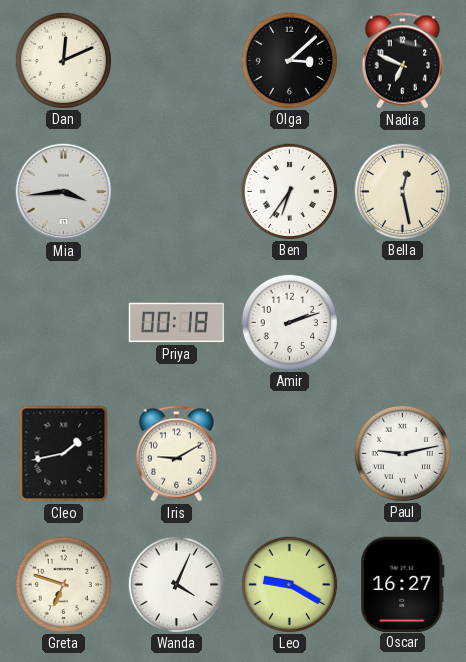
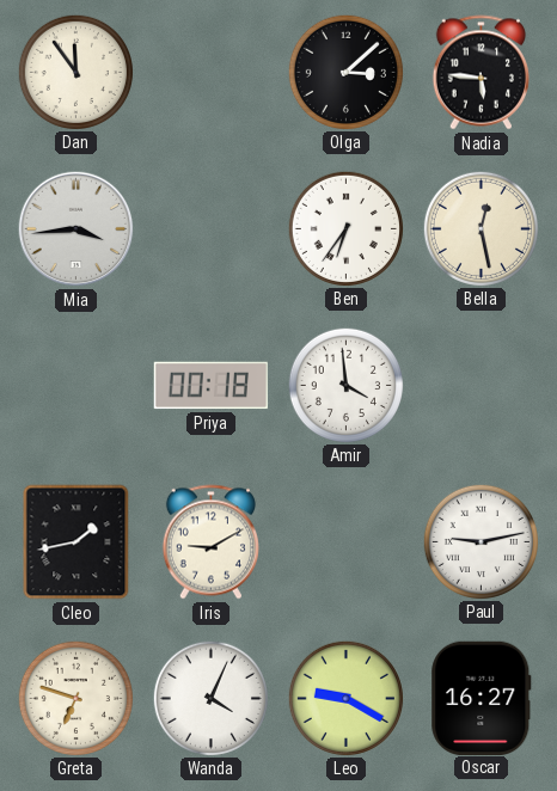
Dan: 12:11 -> 11:54 (75, 72)
Nadia: 6:49 -> 5:46 (481, 73)
Amir: 2:12 -> 3:59 (345, 385)
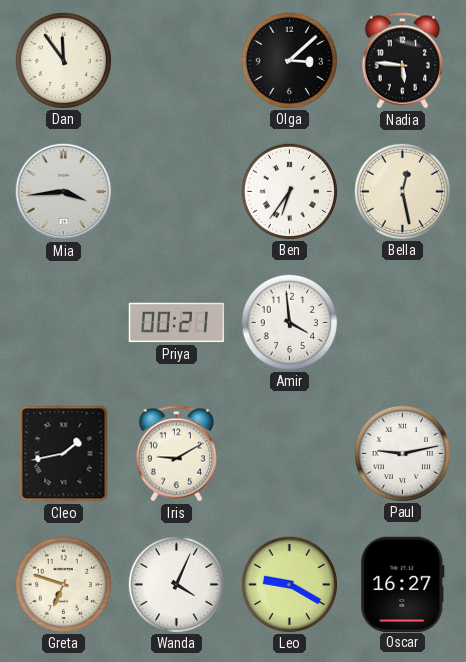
Priya: 00:18 -> 00:21 (177, 323)
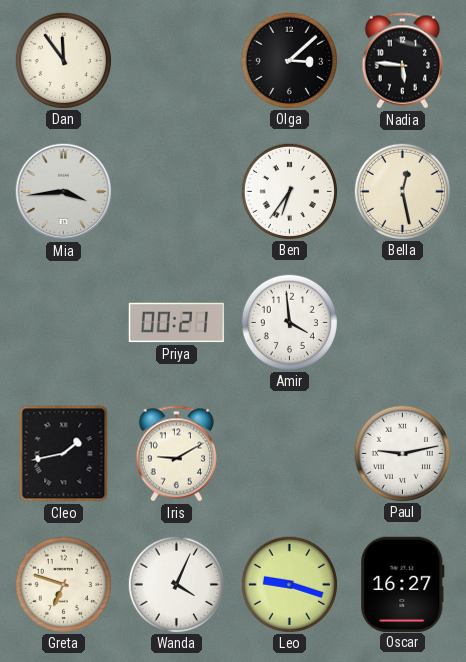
Leo: 9:20 -> 9:18 (289, 584)
